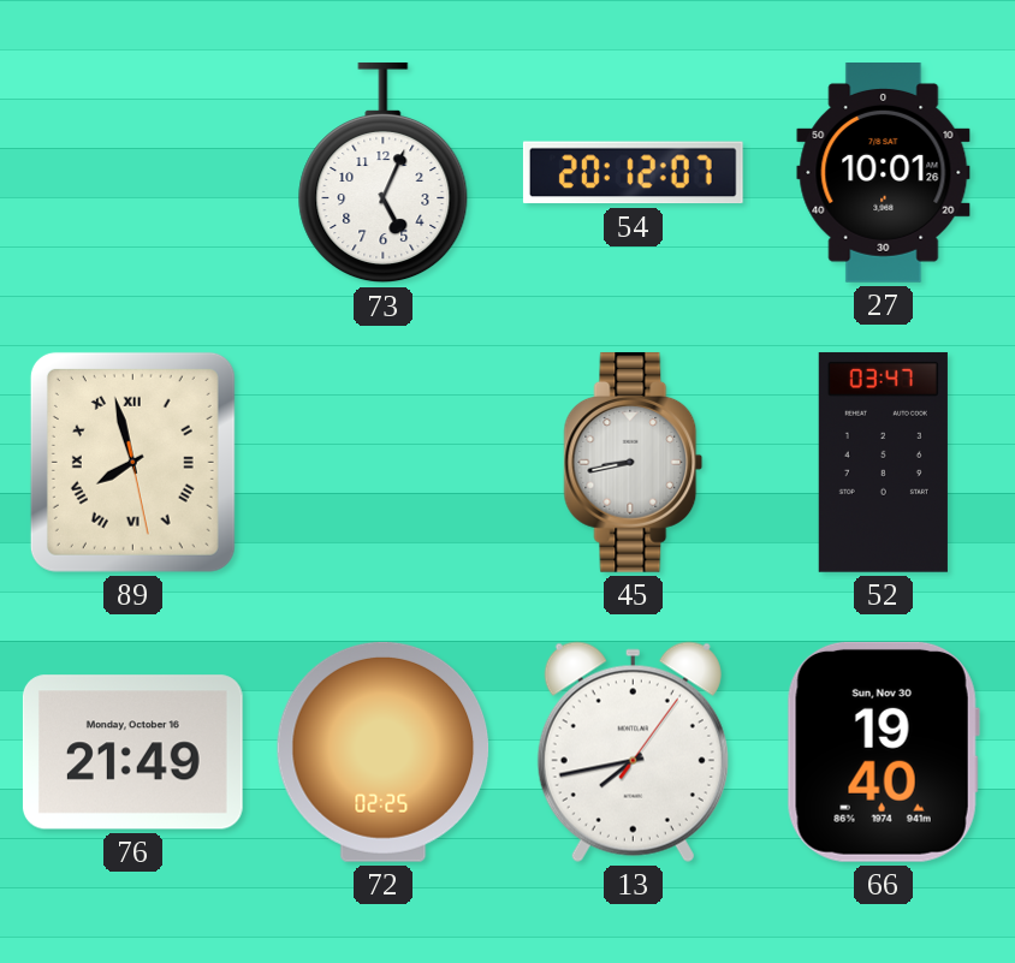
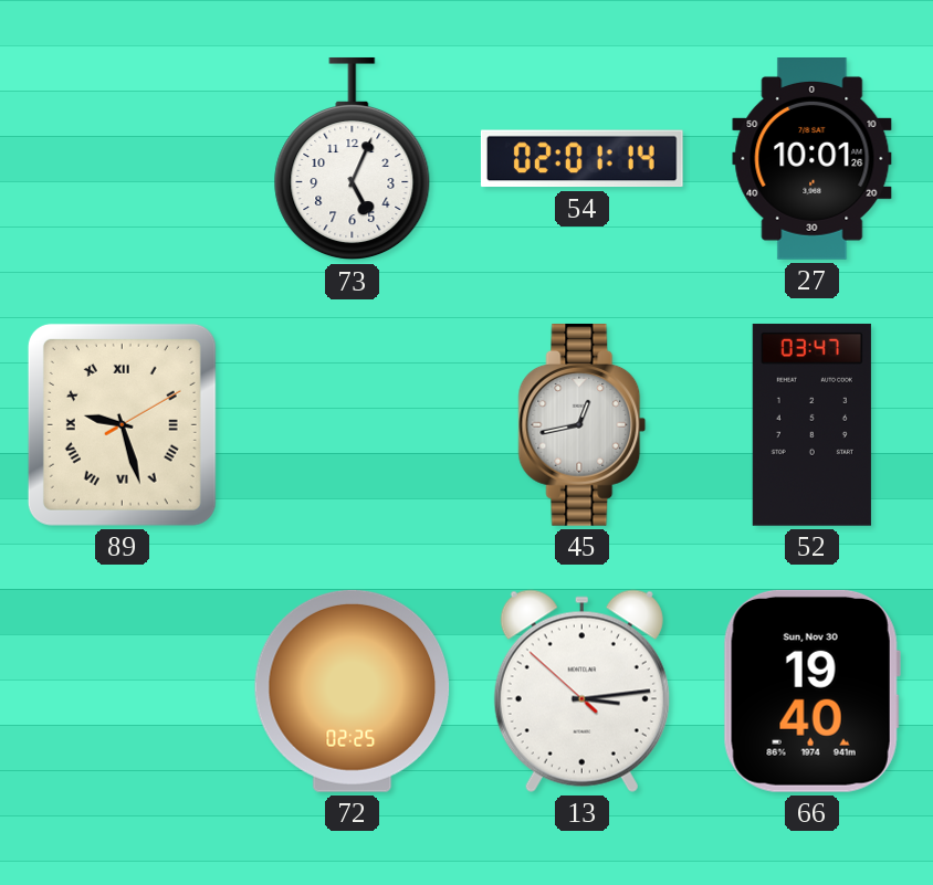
54: 20:12 -> 02:01 (581, 159)
89: 7:57 -> 9:27 (122, 424)
45: 8:43 -> 12:43 (583, 424)
76: 21:49 -> none (132, 753)
13: 7:43 -> 3:13 (581, 691)
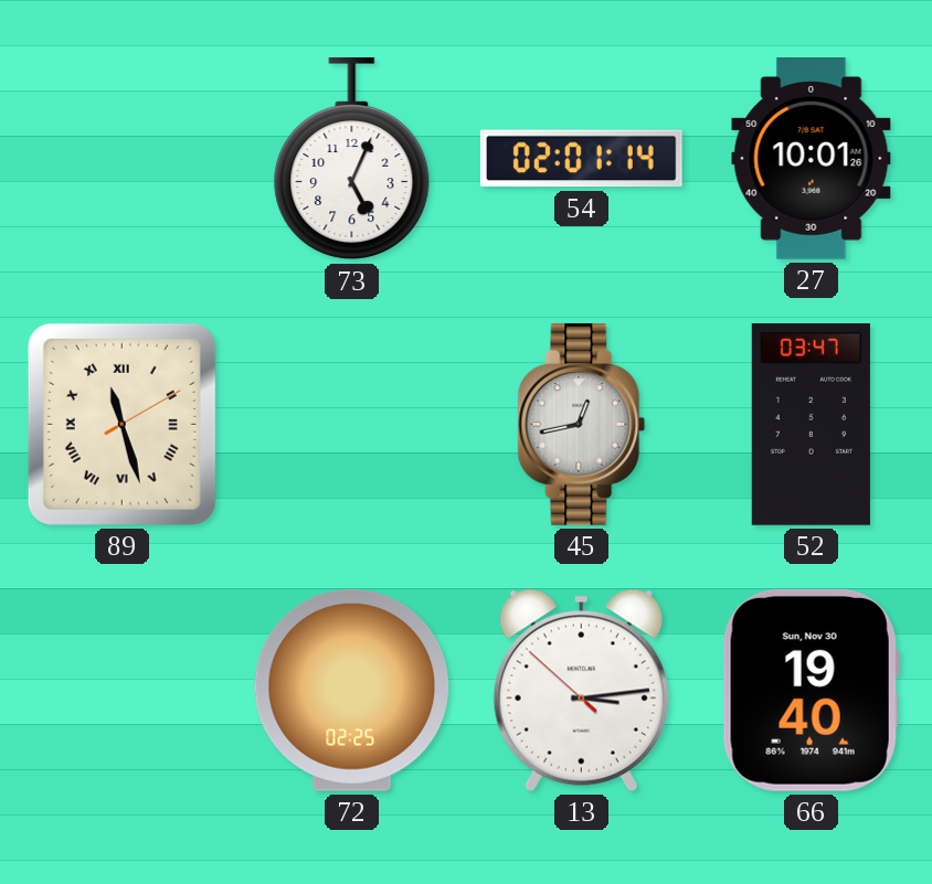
89: 9:27 -> 11:27 (121, 424)
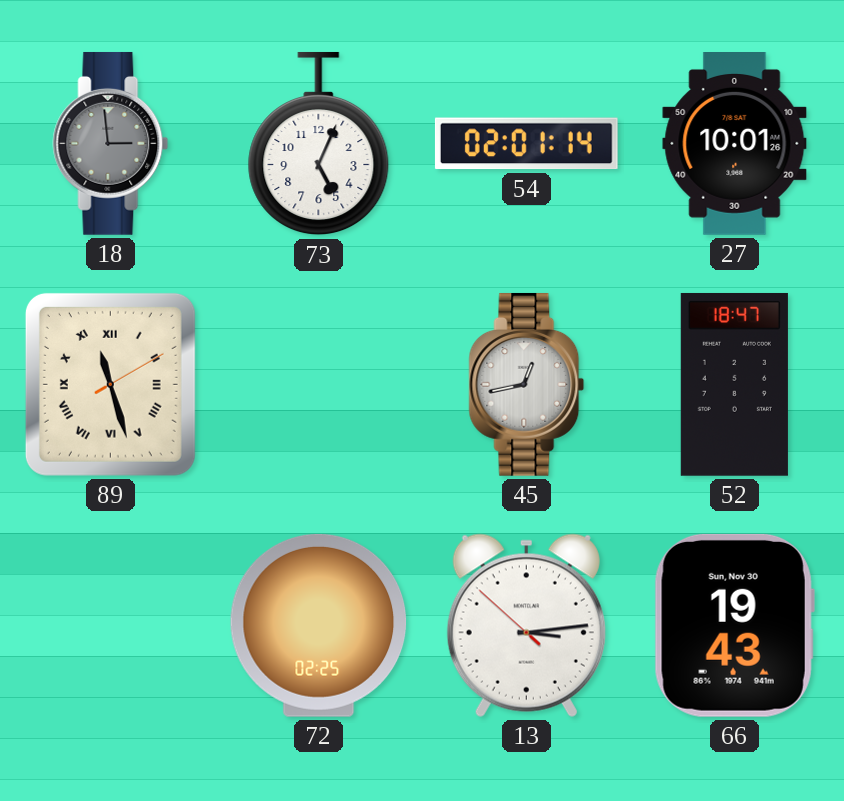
18: none -> 2:59 (111, 143)
52: 03:47 -> 18:47 (734, 384)
66: 19:40 -> 19:43 (734, 625)
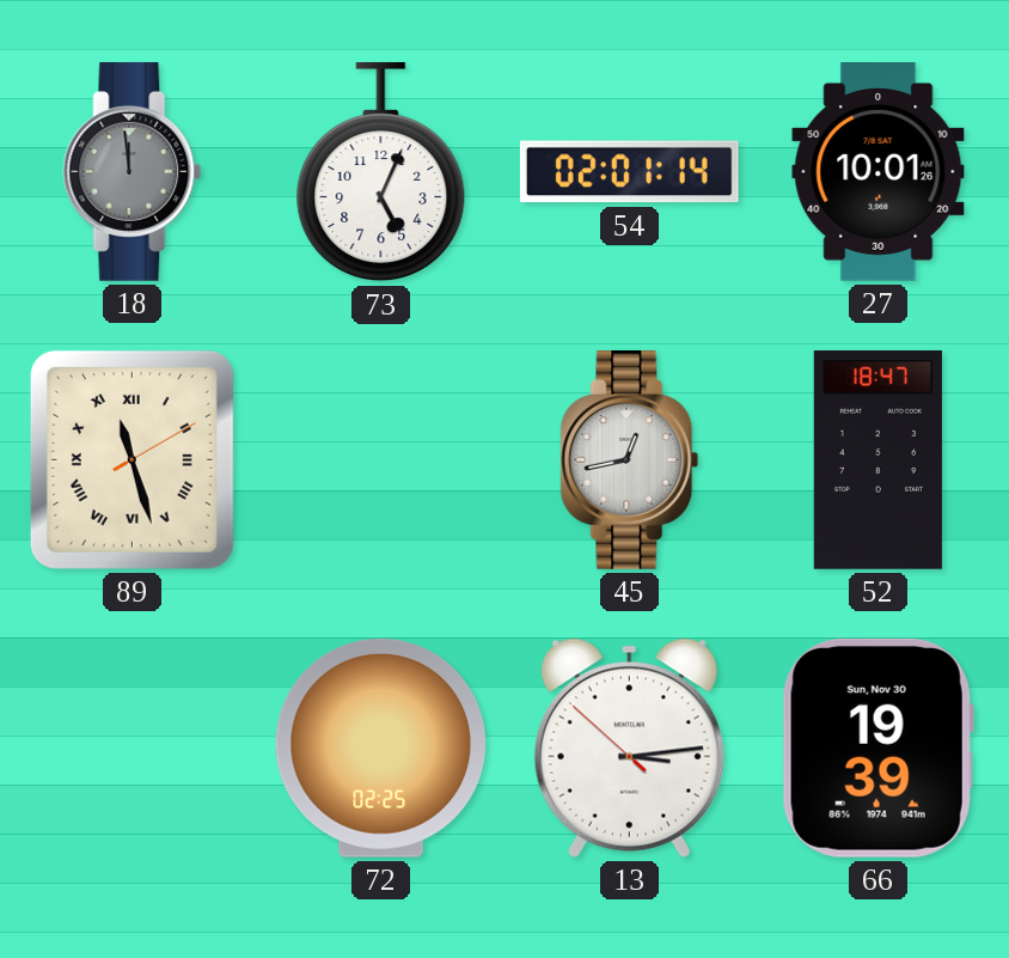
18: 2:59 -> 11:59 (133, 171)
66: 19:43 -> 19:39 (877, 748)
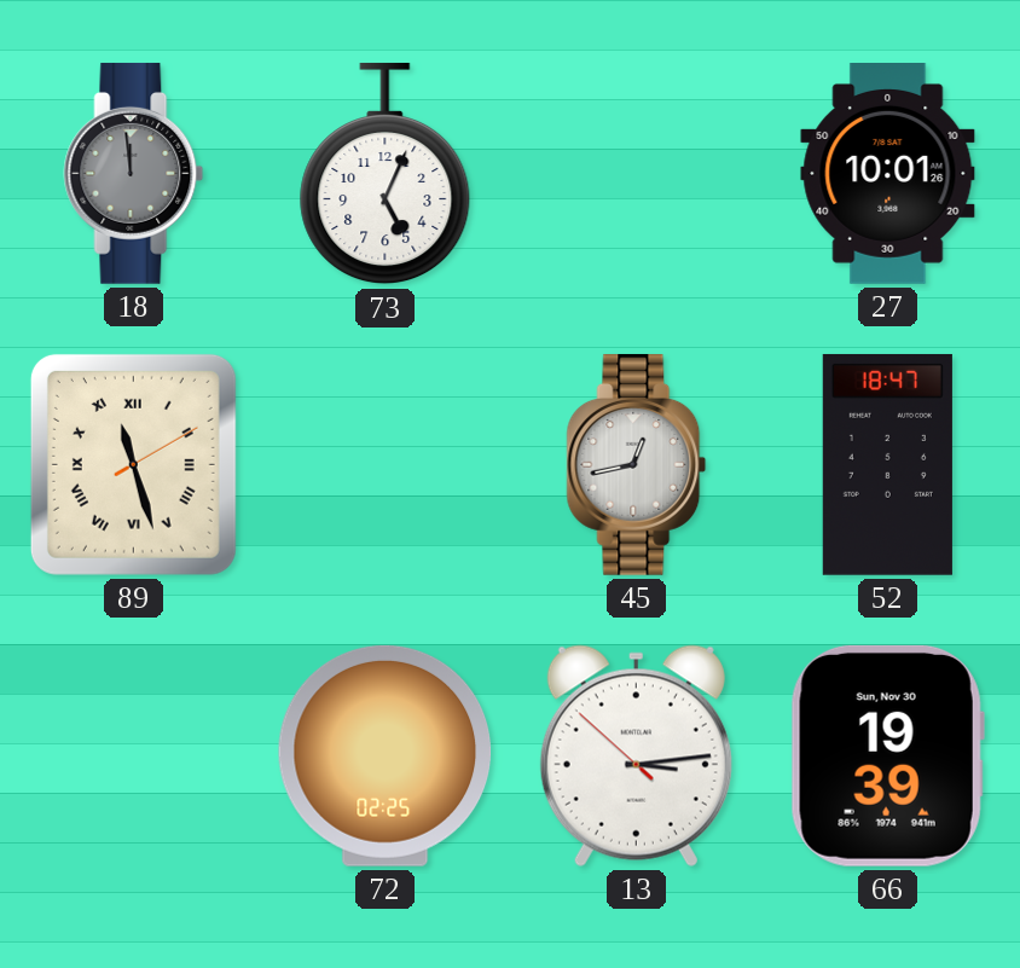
54: 02:01 -> none (629, 172)
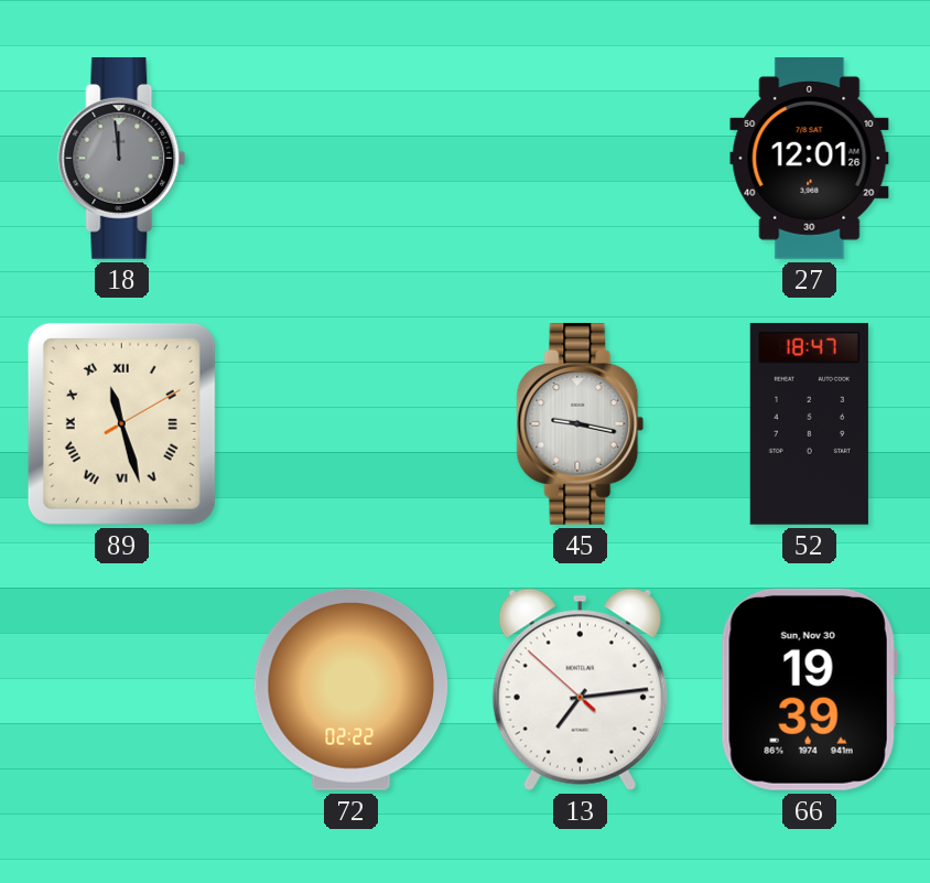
73: 5:04 -> none (386, 174)
27: 10:01 -> 12:01 (810, 159)
45: 12:43 -> 9:17 (581, 423)
72: 02:25 -> 02:22 (352, 689)
13: 3:13 -> 7:13 (580, 689)
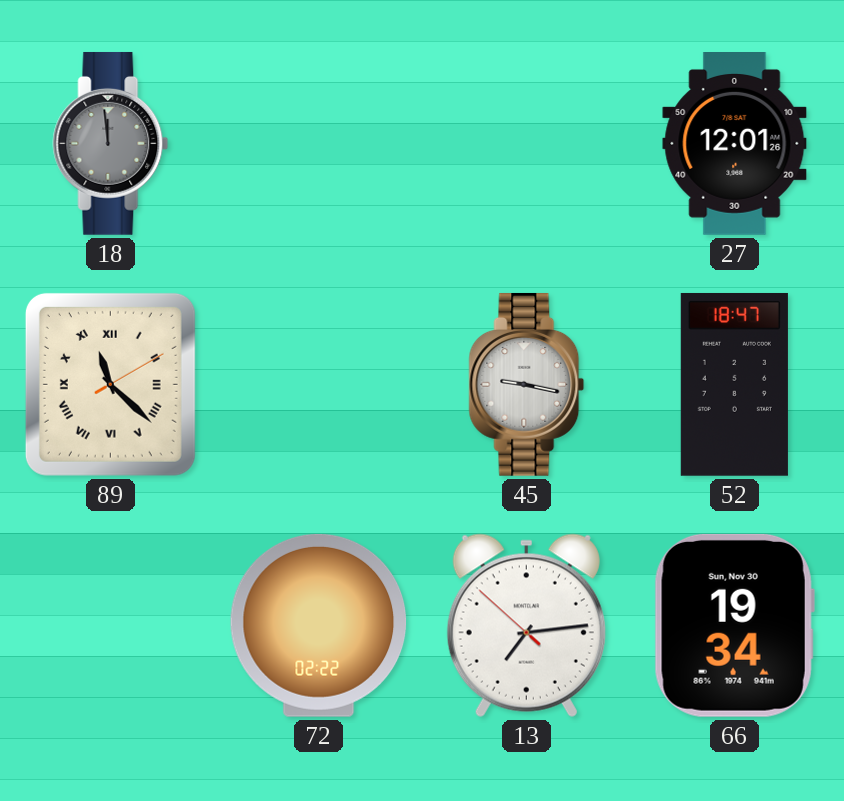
89: 11:27 -> 11:22 (110, 384)
66: 19:39 -> 19:34 (734, 625)
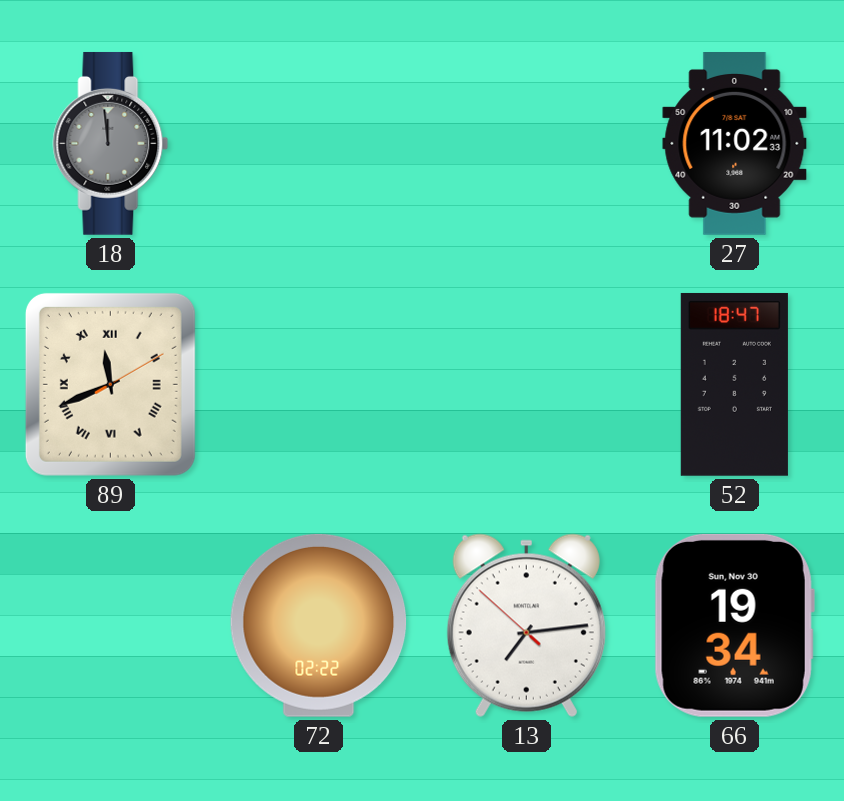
27: 12:01 -> 11:02 (735, 144)
89: 11:22 -> 11:41 (110, 384)
45: 9:17 -> none (527, 384)
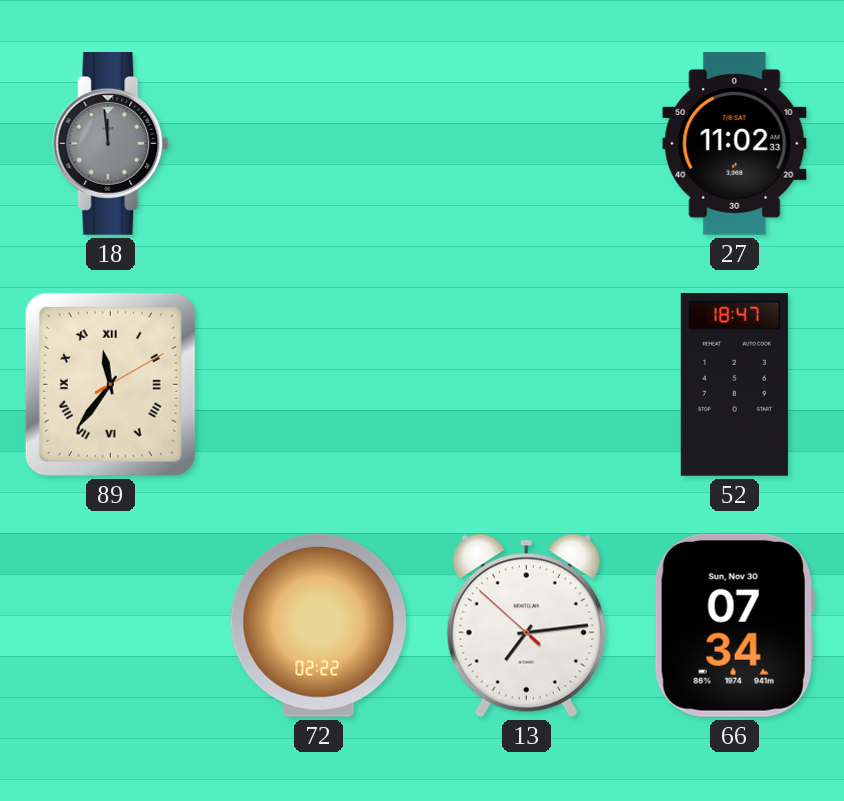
89: 11:41 -> 11:36 (110, 384)
66: 19:34 -> 07:34 (734, 625)
